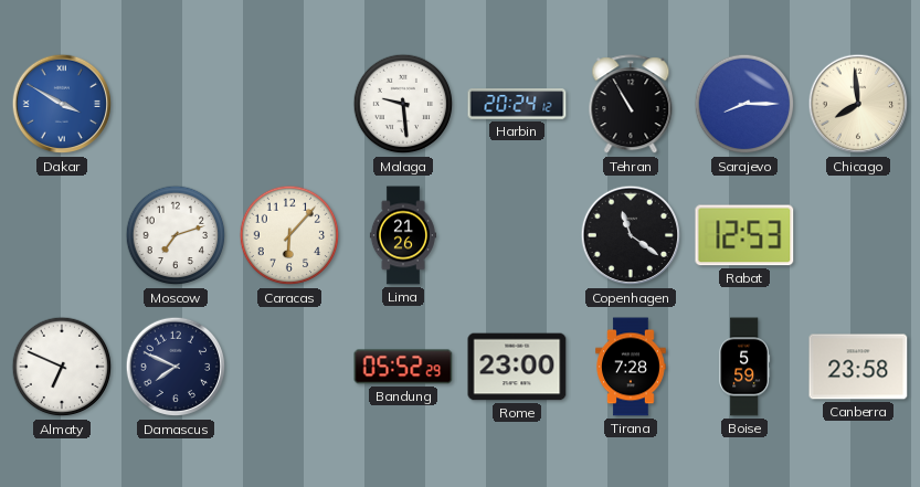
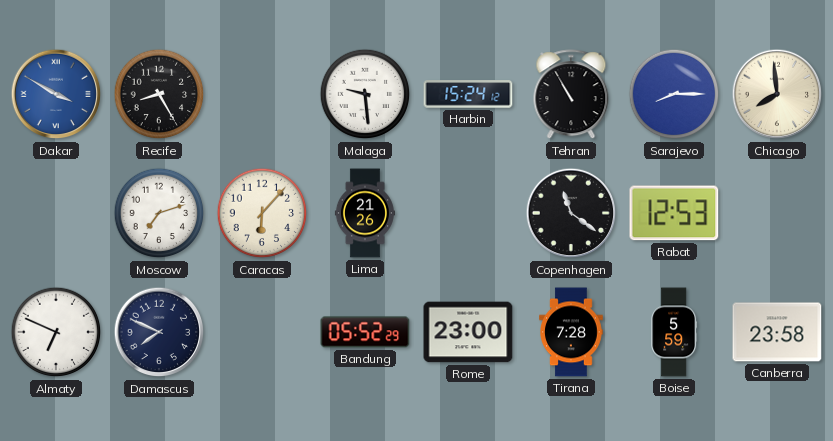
Recife: none -> 8:25 (159, 94)
Harbin: 20:24 -> 15:24 (468, 94)
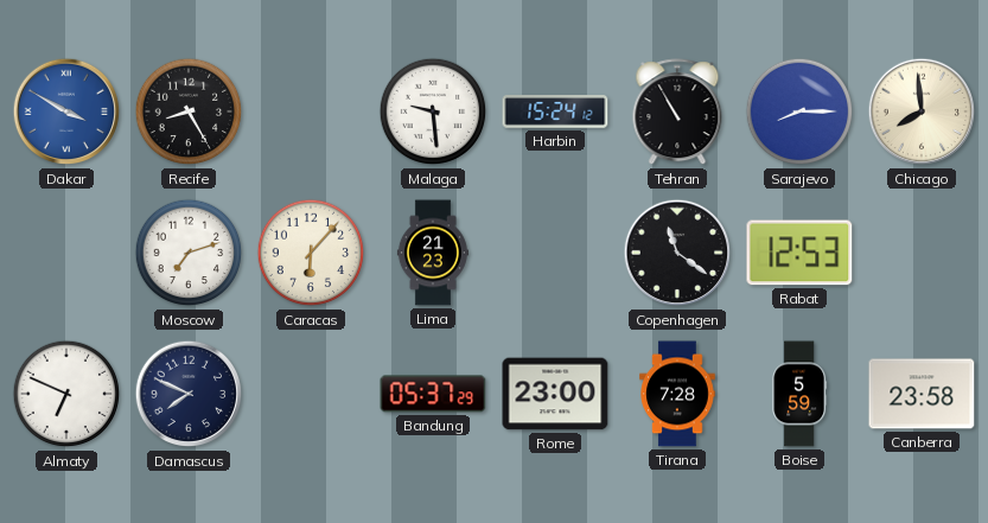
Lima: 21:26 -> 21:23 (433, 253)
Bandung: 05:52 -> 05:37 (433, 394)
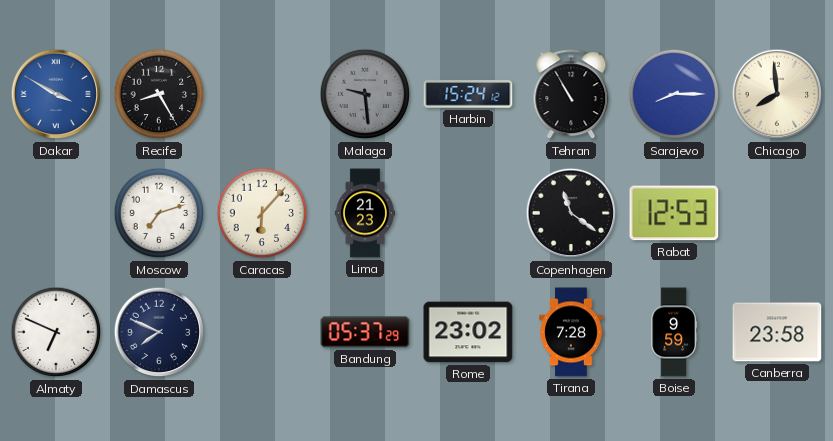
Malaga dial: white -> grey (365, 94)
Rome: 23:00 -> 23:02 (468, 332)
Boise: 5:59 -> 9:59 (674, 332)
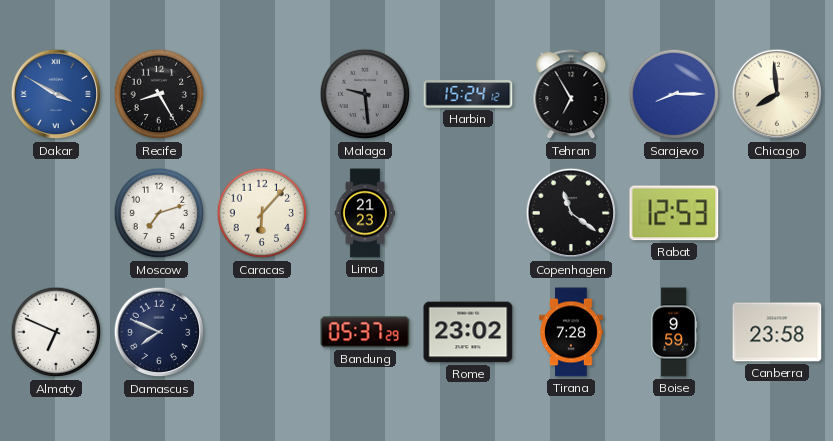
Tehran: 10:55 -> 6:55 (571, 95)
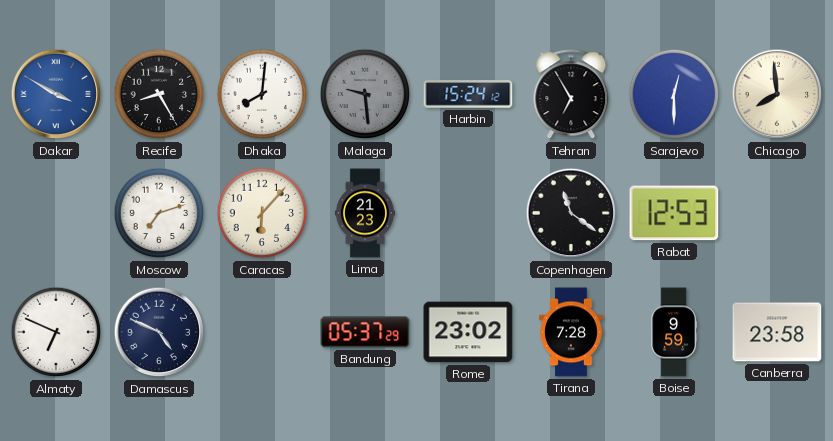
Dhaka: none -> 8:01 (262, 94)
Sarajevo: 8:15 -> 12:30 (674, 94)
Damascus: 7:49 -> 4:49 (159, 332)
